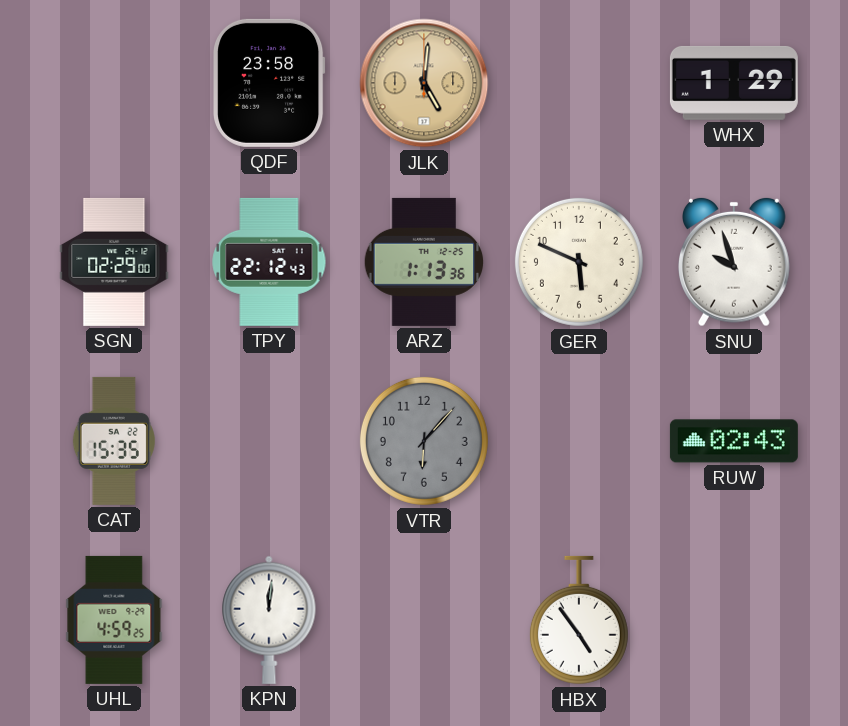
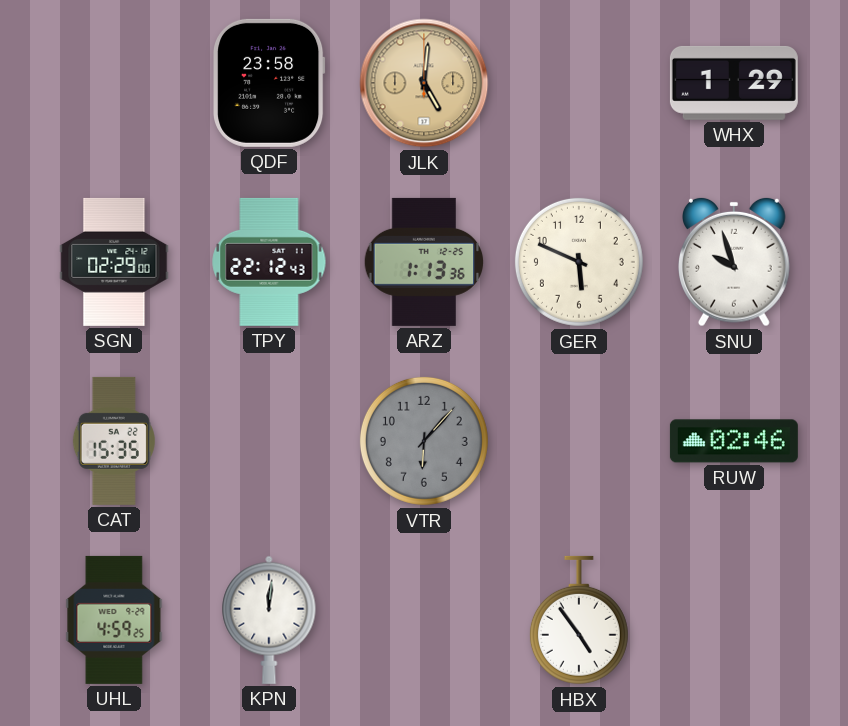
RUW: 02:43 -> 02:46 (734, 441)
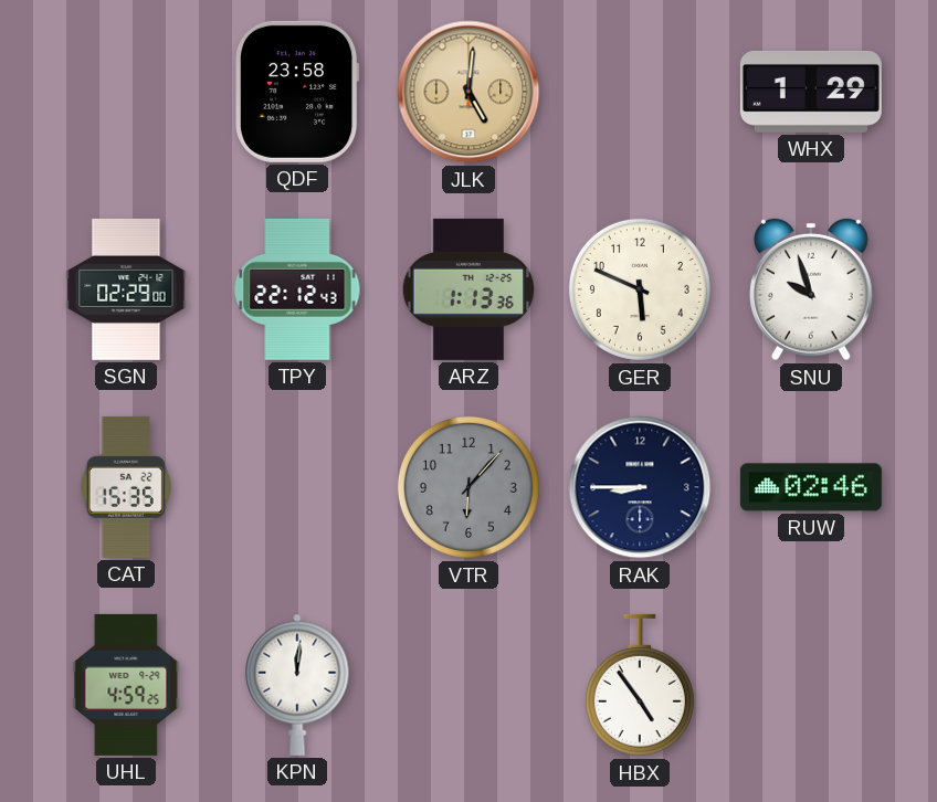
RAK: none -> 8:45 (640, 487)
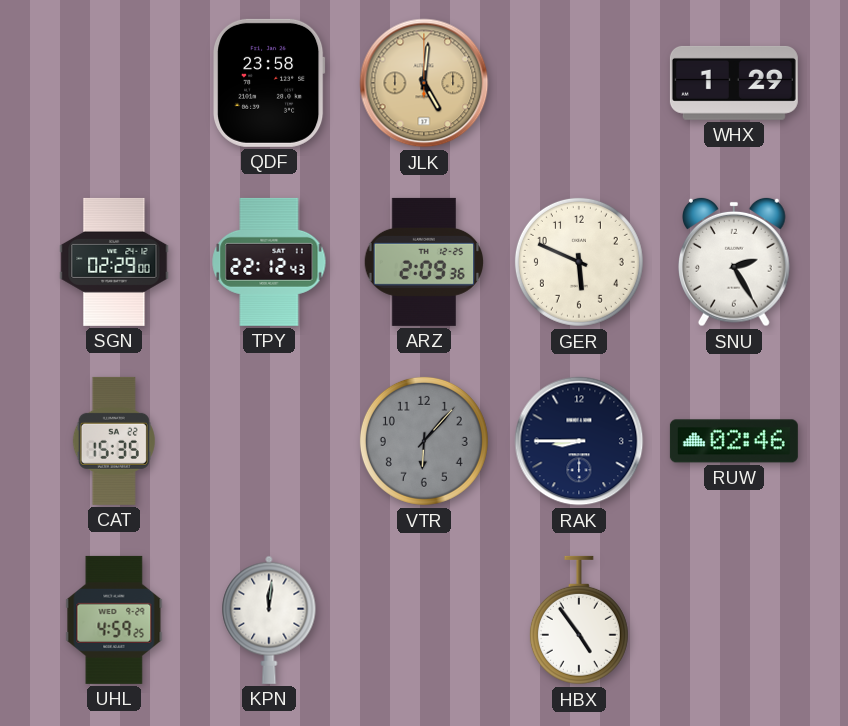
ARZ: 1:13 -> 2:09 (424, 262)
SNU: 9:57 -> 2:25 (735, 262)
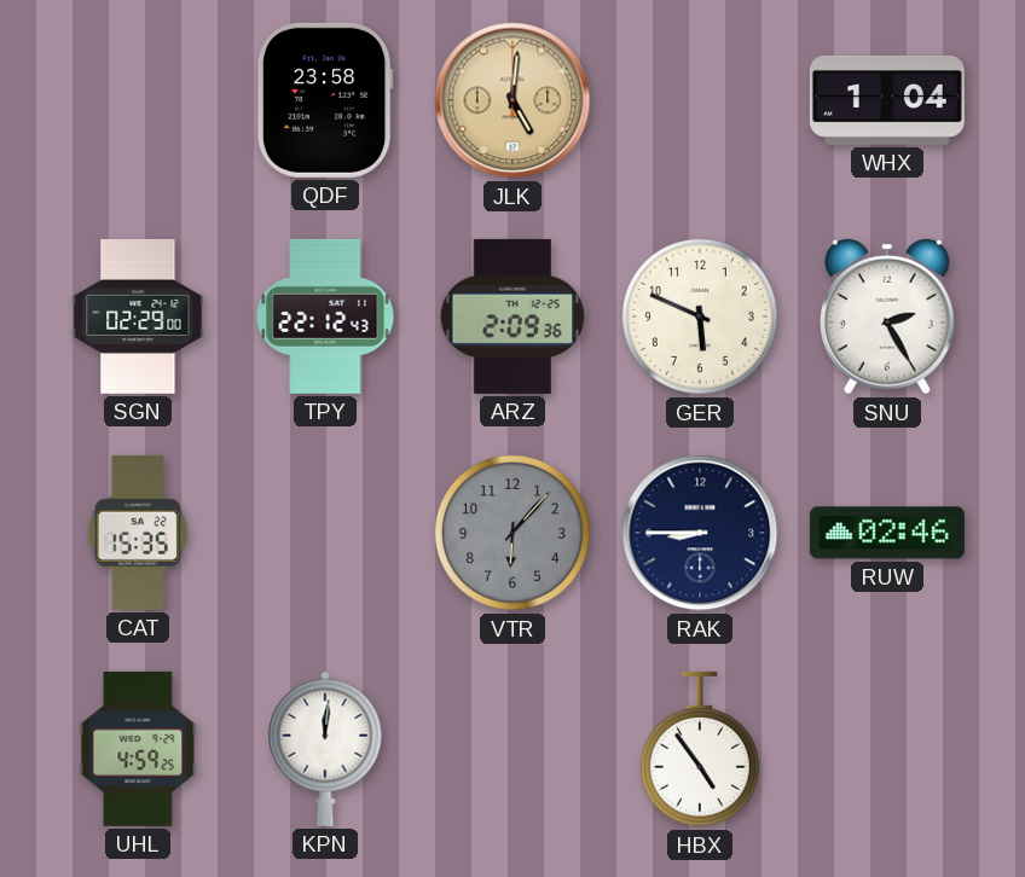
WHX: 1:29 -> 1:04 (887, 100)
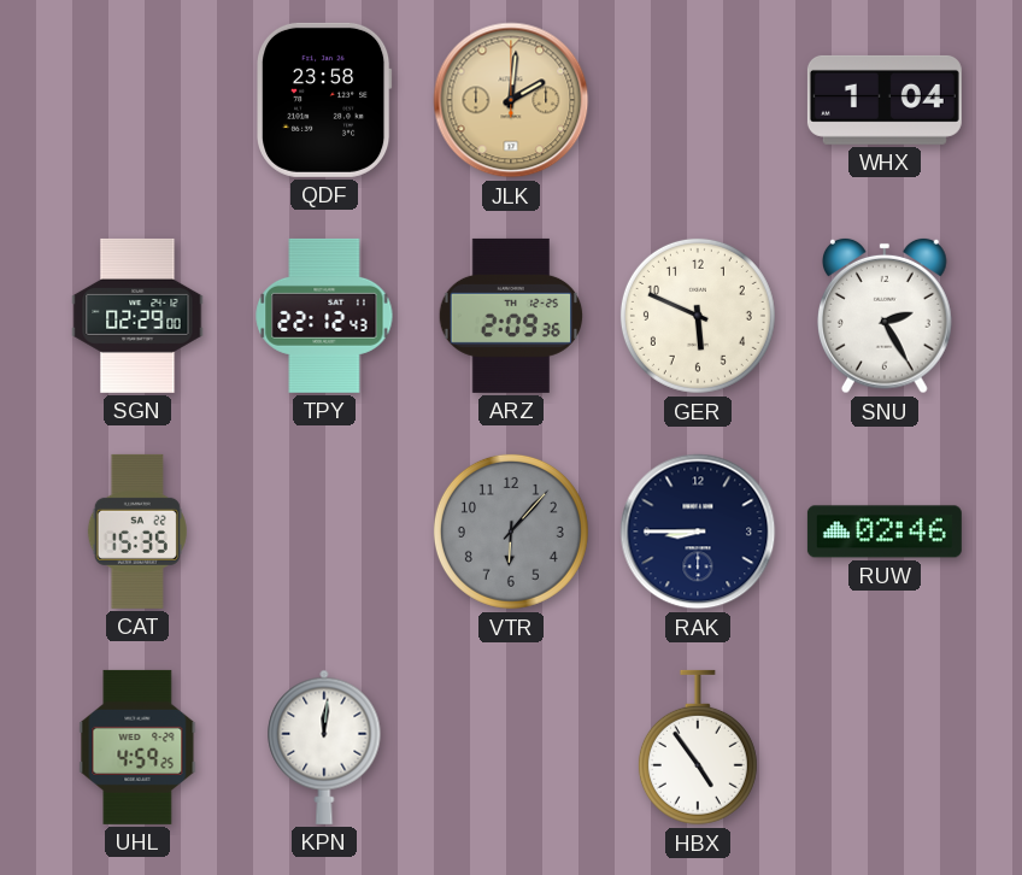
JLK: 5:01 -> 2:01 (511, 100)
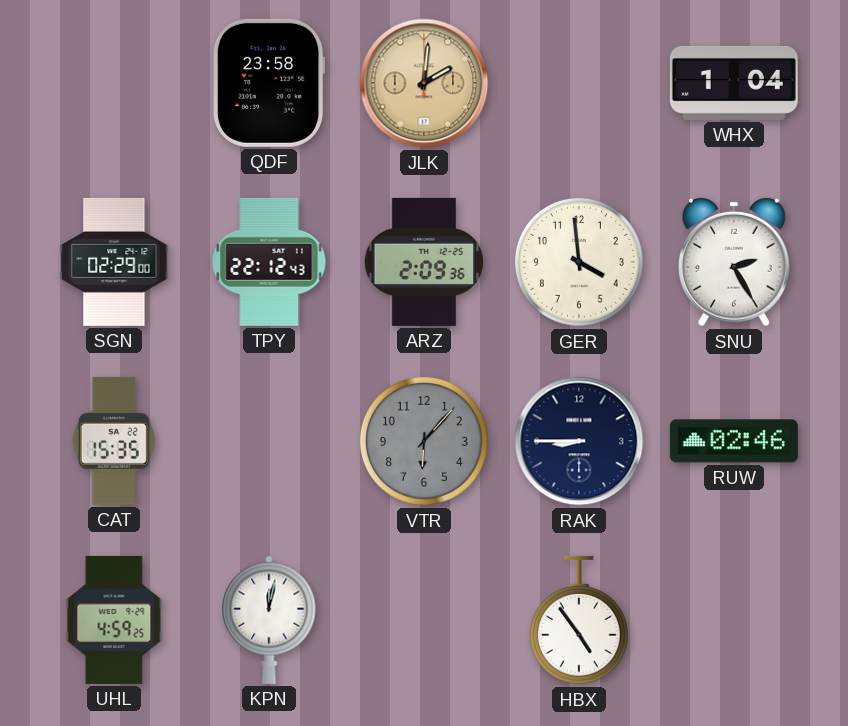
GER: 5:49 -> 3:59 (579, 262)
KPN: 12:01 -> 12:02 (269, 620)
